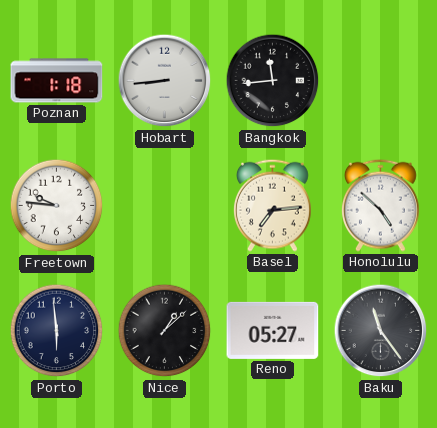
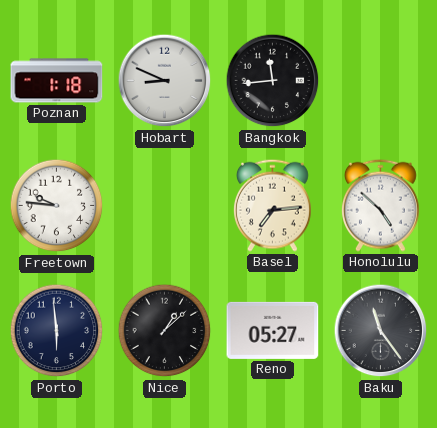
Hobart: 8:44 -> 8:49 (165, 81)
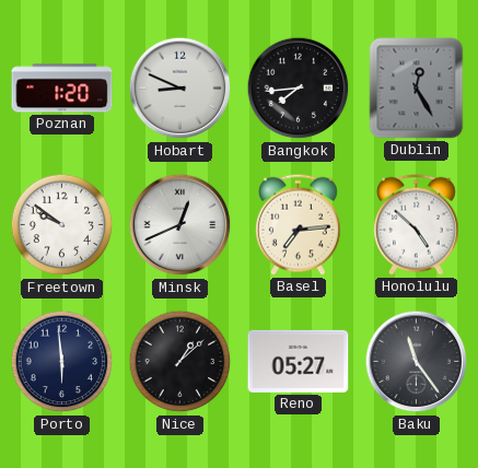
Poznan: 1:18 -> 1:20 (62, 89)
Bangkok: 11:44 -> 7:44 (299, 89)
Dublin: none -> 12:25 (417, 89)
Freetown: 9:46 -> 9:51 (62, 225)
Minsk: none -> 12:41 (180, 225)
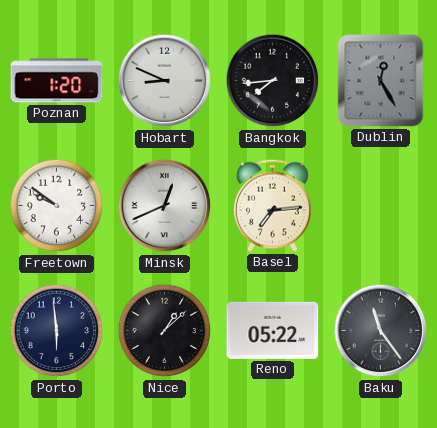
Honolulu: 4:52 -> none (416, 224)
Reno: 05:27 -> 05:22 (273, 330)
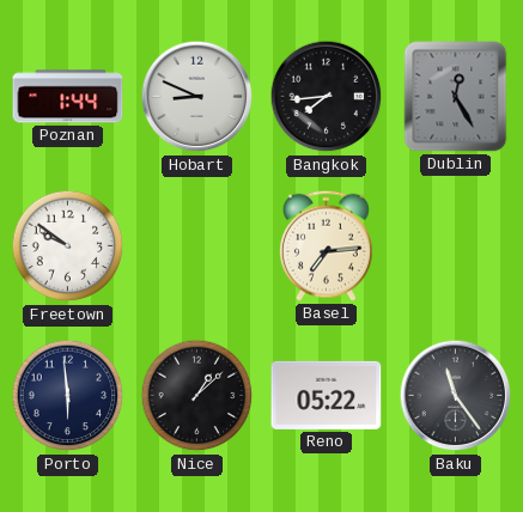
Poznan: 1:20 -> 1:44 (68, 97)
Minsk: 12:41 -> none (165, 206)
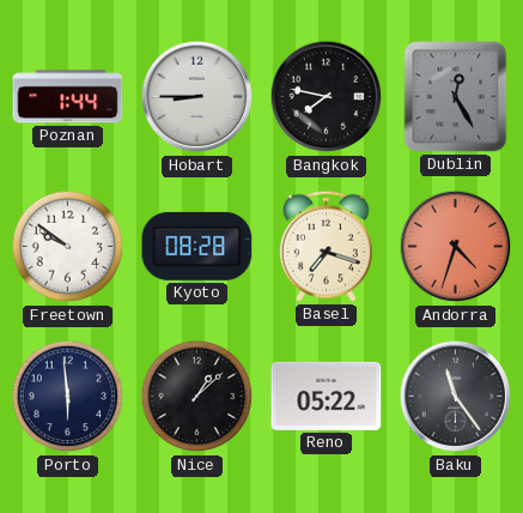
Hobart: 8:49 -> 8:45 (197, 97)
Bangkok: 7:44 -> 7:47 (327, 97)
Kyoto: none -> 08:28 (197, 246)
Basel: 7:14 -> 7:18 (326, 246)
Andorra: none -> 4:33 (456, 247)
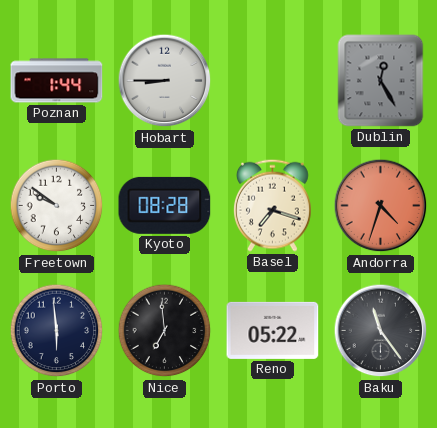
Bangkok: 7:47 -> none (327, 97)
Nice: 1:08 -> 6:59 (165, 331)
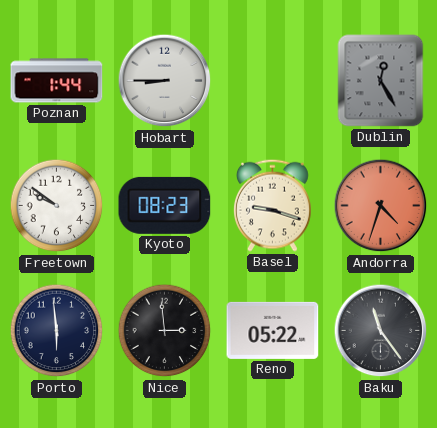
Kyoto: 08:28 -> 08:23 (165, 205)
Basel: 7:18 -> 9:18 (272, 205)
Nice: 6:59 -> 2:59 (165, 331)
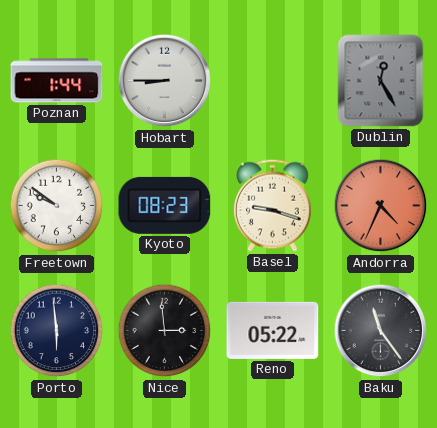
Andorra: 4:33 -> 4:34 (381, 206)
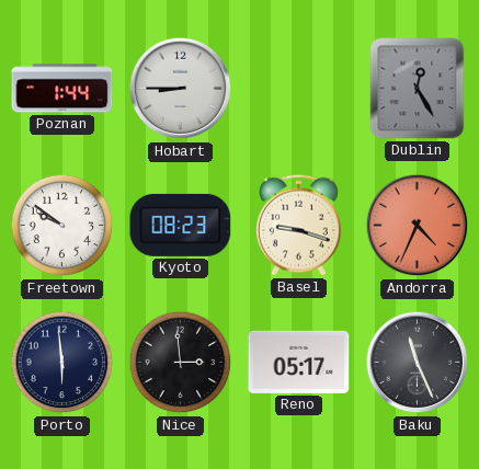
Reno: 05:22 -> 05:17 (299, 362)
Baku: 11:24 -> 11:26 (418, 363)
